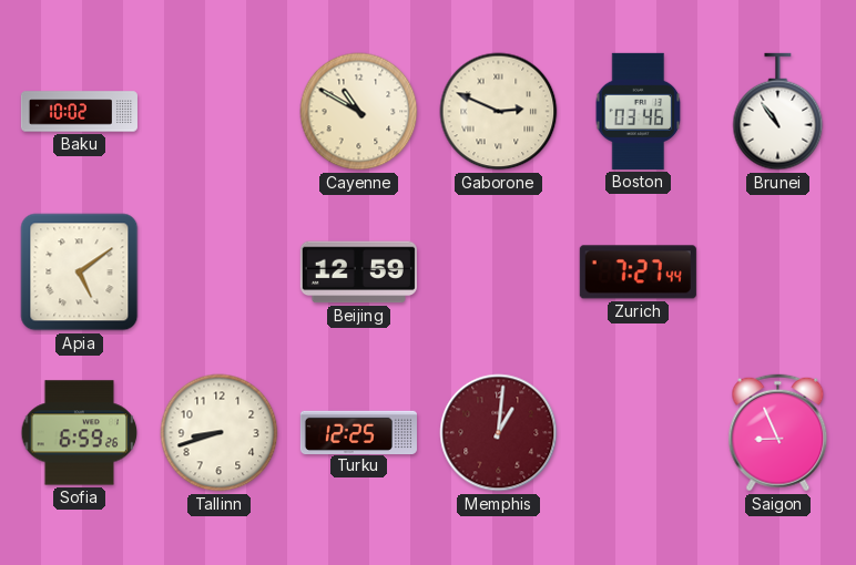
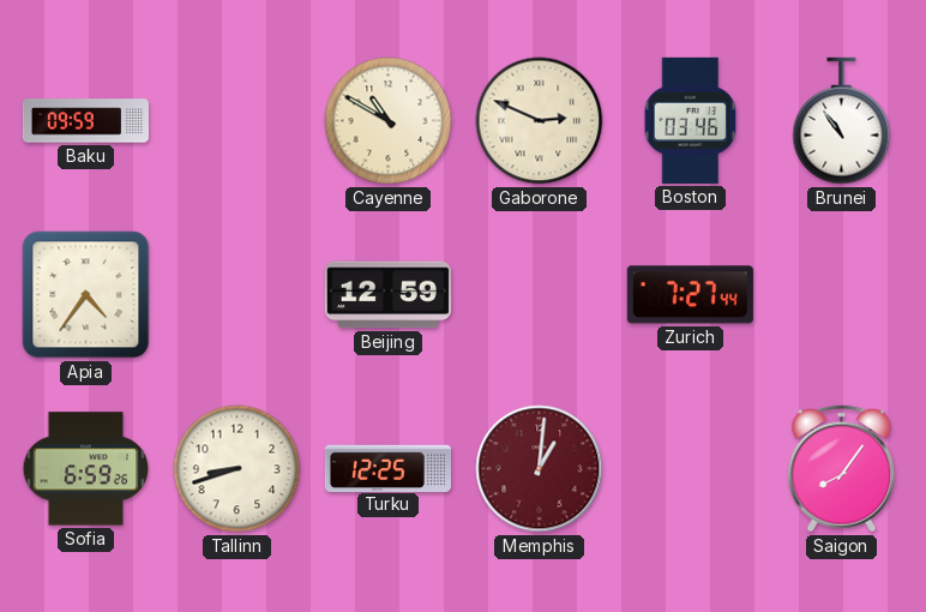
Baku: 10:02 -> 09:59 (85, 121)
Apia: 5:09 -> 4:36 (86, 295)
Saigon: 8:56 -> 8:06 (842, 469)
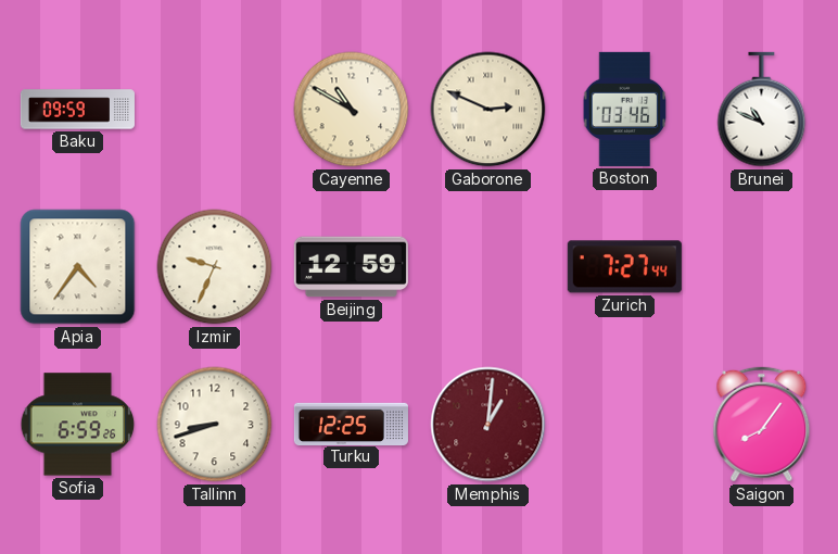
Brunei: 10:54 -> 10:49 (762, 110)
Izmir: none -> 9:34 (215, 267)
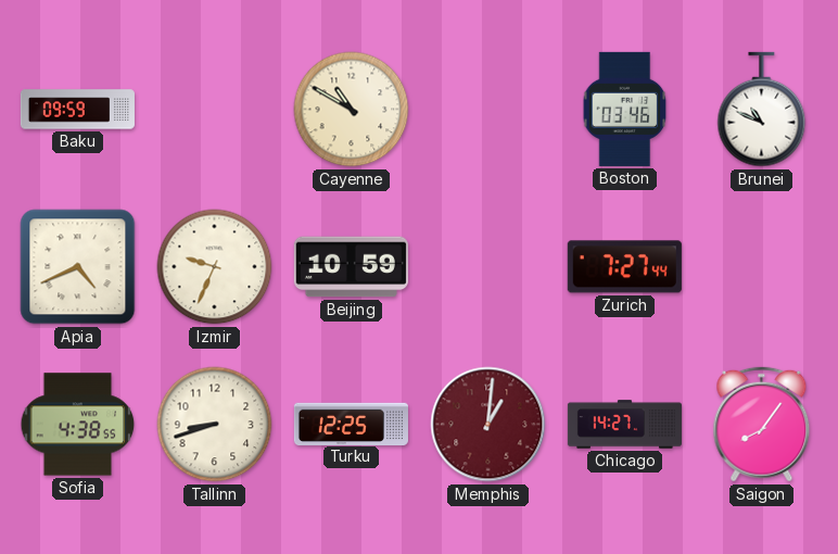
Gaborone: 2:49 -> none (488, 110)
Apia: 4:36 -> 4:41 (78, 267)
Beijing: 12:59 -> 10:59 (351, 267)
Sofia: 6:59 -> 4:38 (78, 425)
Chicago: none -> 14:27 (624, 425)
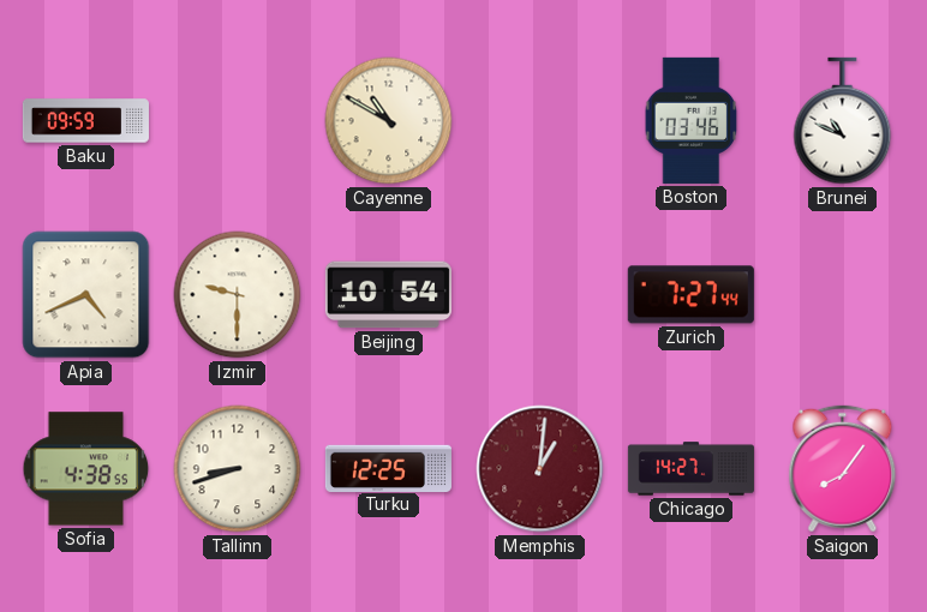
Izmir: 9:34 -> 9:30 (238, 295)
Beijing: 10:59 -> 10:54 (388, 295)
